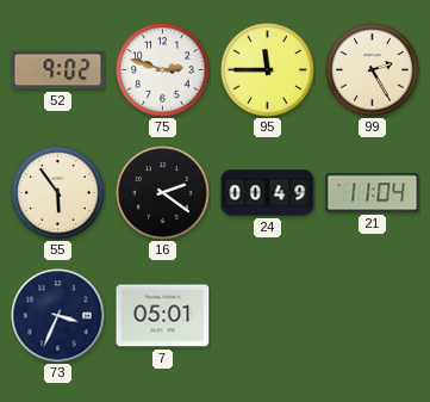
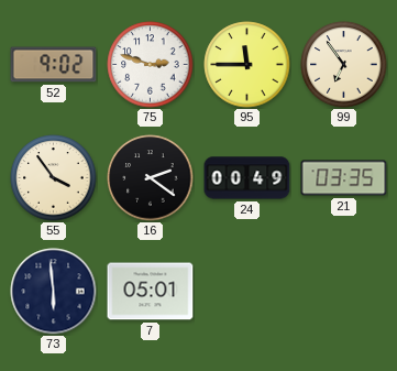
99: 2:25 -> 6:54 (344, 65)
55: 5:54 -> 3:54 (54, 178)
21: 11:04 -> 03:35 (344, 178)
73: 3:34 -> 5:59 (54, 292)
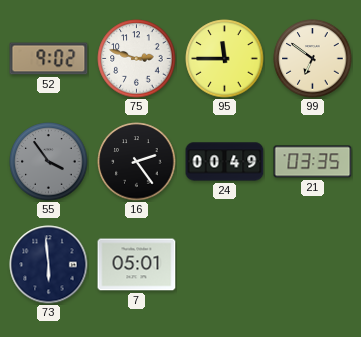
99: 6:54 -> 6:51 (313, 59)
55 dial: cream -> grey (49, 162)
16: 2:21 -> 2:24 (137, 162)
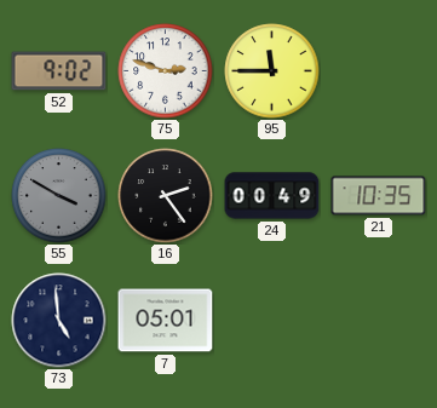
99: 6:51 -> none (313, 59)
55: 3:54 -> 3:50 (59, 196)
21: 03:35 -> 10:35 (379, 196)
73: 5:59 -> 4:59 (59, 321)
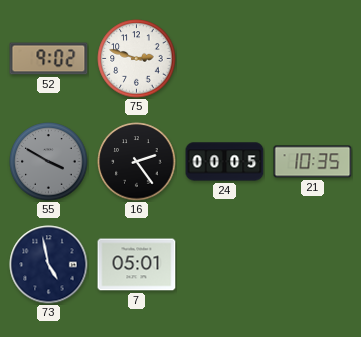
95: 11:45 -> none (272, 71)
24: 00:49 -> 00:05 (225, 162)
73: 4:59 -> 4:58 (49, 265)
